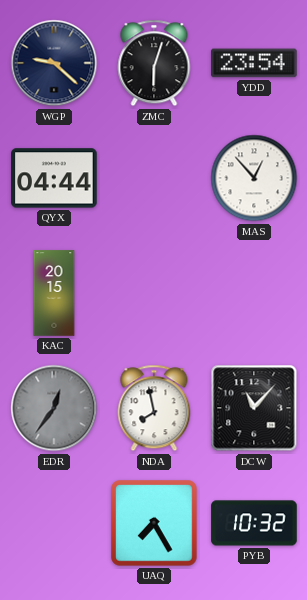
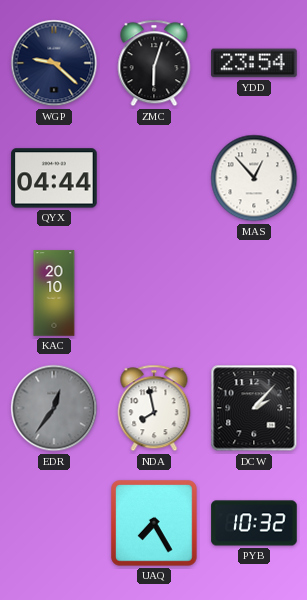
KAC: 20:15 -> 20:10 (54, 293)
DCW: 11:07 -> 2:07 (254, 408)
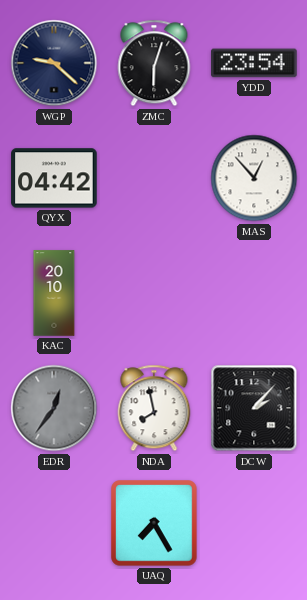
QYX: 04:44 -> 04:42 (54, 178)
PYB: 10:32 -> none (254, 523)
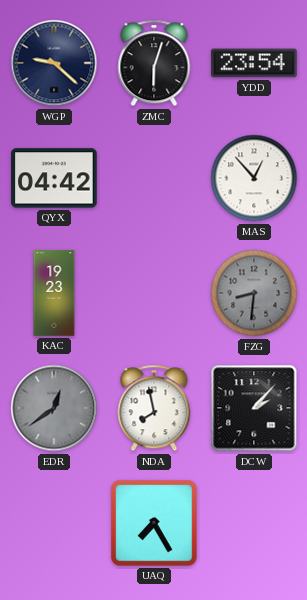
KAC: 20:10 -> 19:23 (54, 293)
FZG: none -> 8:31 (254, 293)
EDR: 12:36 -> 12:39 (54, 408)
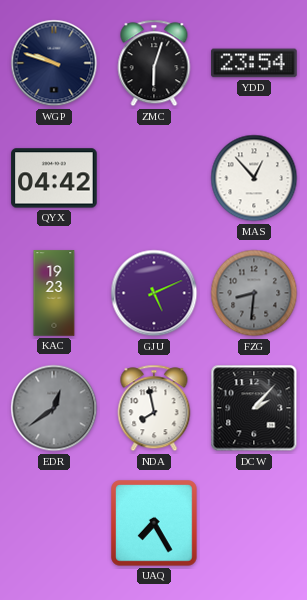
WGP: 9:22 -> 9:48 (54, 63)
GJU: none -> 5:11 (154, 293)
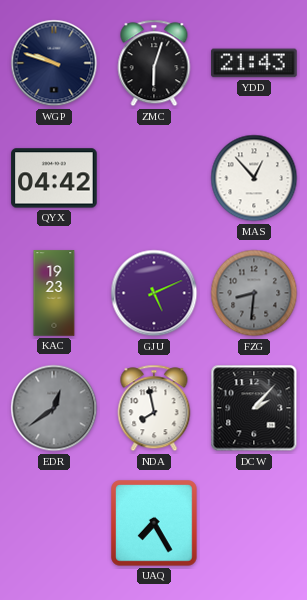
YDD: 23:54 -> 21:43 (254, 63)
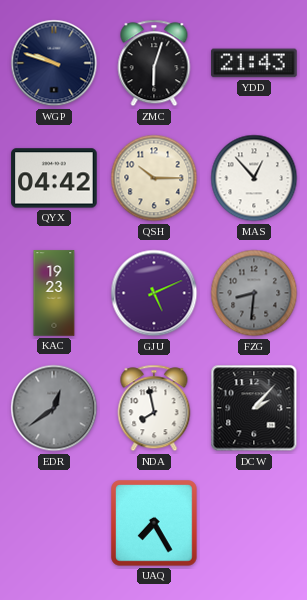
QSH: none -> 10:15 (154, 178)
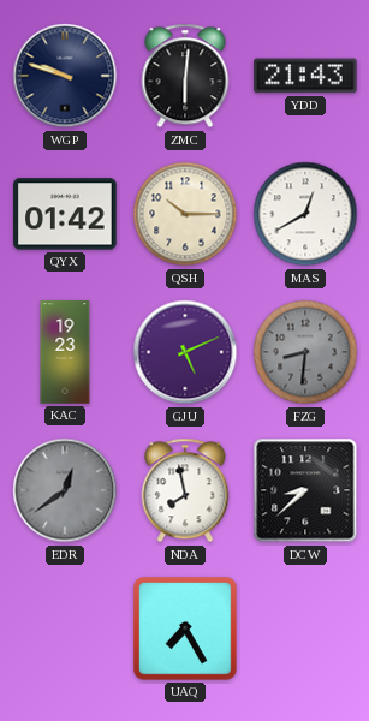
ZMC: 6:03 -> 6:01 (185, 76)
QYX: 04:42 -> 01:42 (65, 214)
MAS: 12:53 -> 12:40 (305, 214)
DCW: 2:07 -> 8:38 (305, 490)
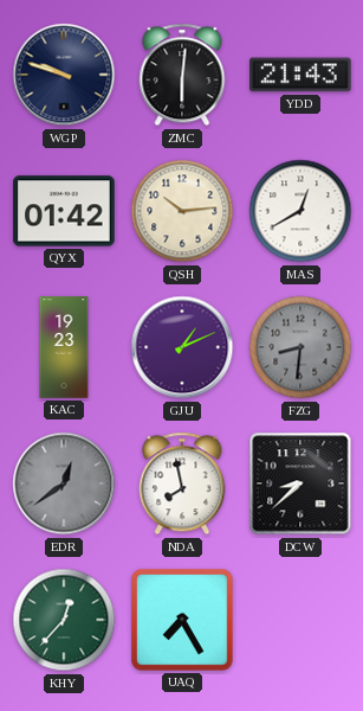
QSH: 10:15 -> 10:14 (182, 211)
GJU: 5:11 -> 1:11 (182, 347)
KHY: none -> 12:37 (64, 620)
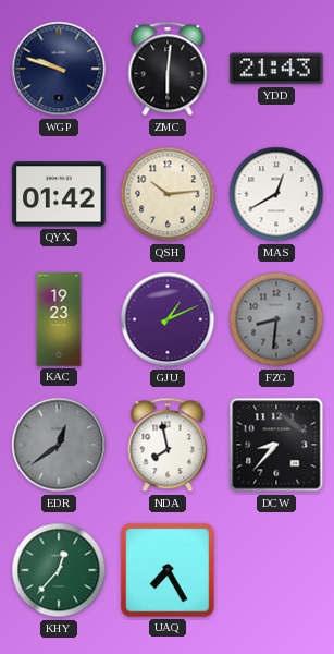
DCW: 8:38 -> 8:37 (276, 445)
